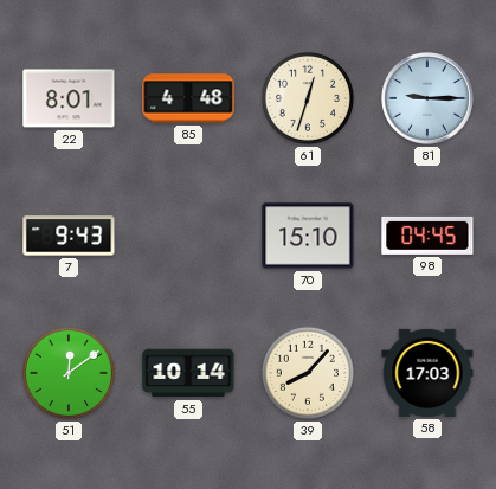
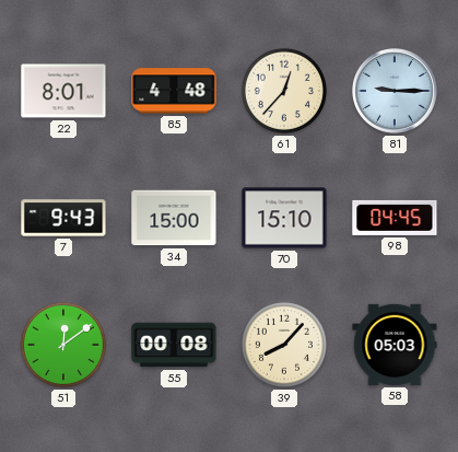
61: 12:33 -> 12:37 (284, 91)
34: none -> 15:00 (174, 218)
55: 10:14 -> 00:08 (174, 345)
58: 17:03 -> 05:03 (395, 345)
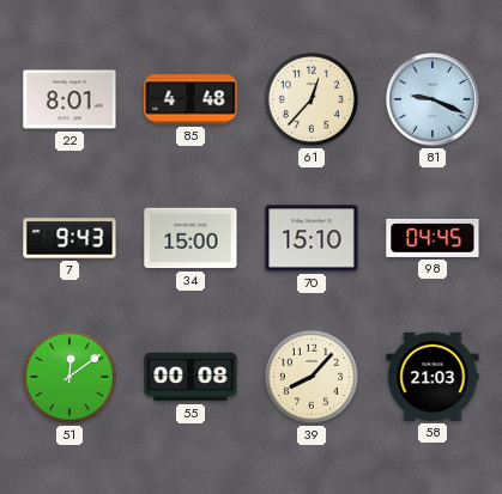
81: 9:15 -> 9:19 (434, 100)
58: 05:03 -> 21:03 (433, 377)
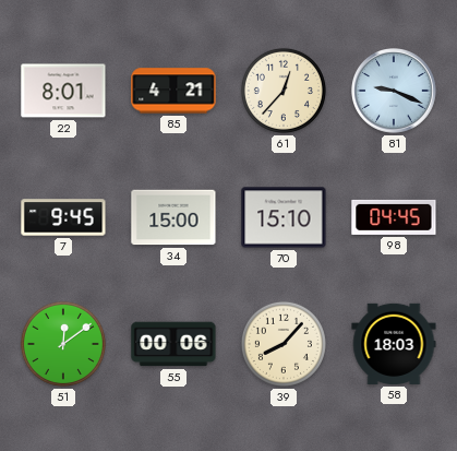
85: 4:48 -> 4:21 (173, 91)
7: 9:43 -> 9:45 (63, 217)
55: 00:08 -> 00:06 (173, 344)
58: 21:03 -> 18:03 (394, 344)
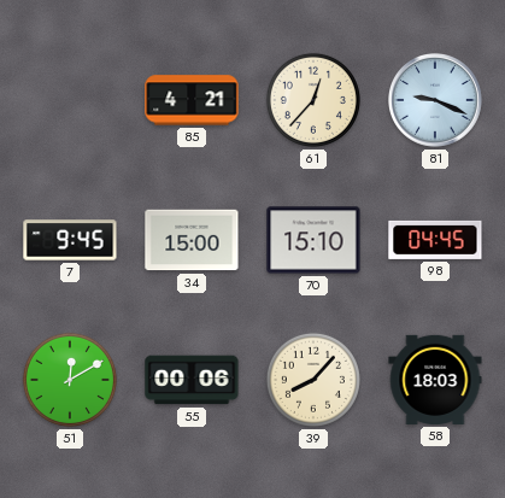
22: 8:01 -> none (63, 91)
51: 12:09 -> 12:10 (70, 380)
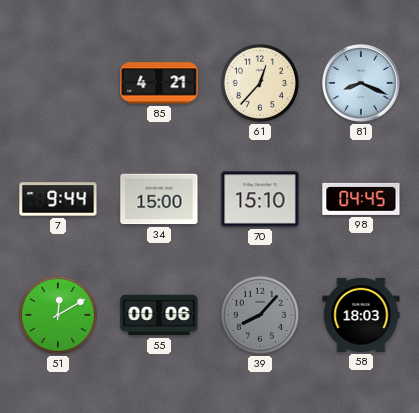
81: 9:19 -> 8:19 (362, 84)
7: 9:45 -> 9:44 (58, 199)
39 dial: cream -> grey (260, 315)
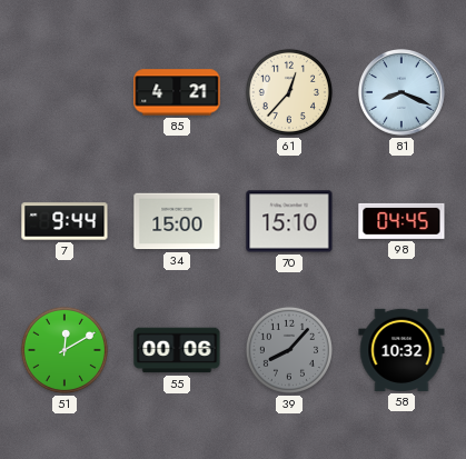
58: 18:03 -> 10:32 (401, 350)
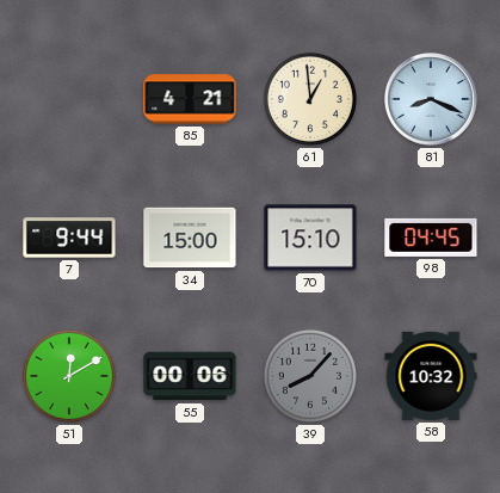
61: 12:37 -> 12:59 (310, 99)
